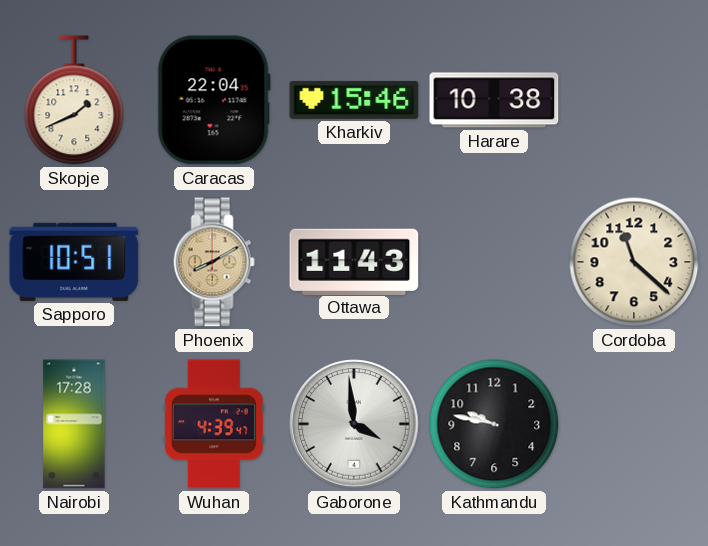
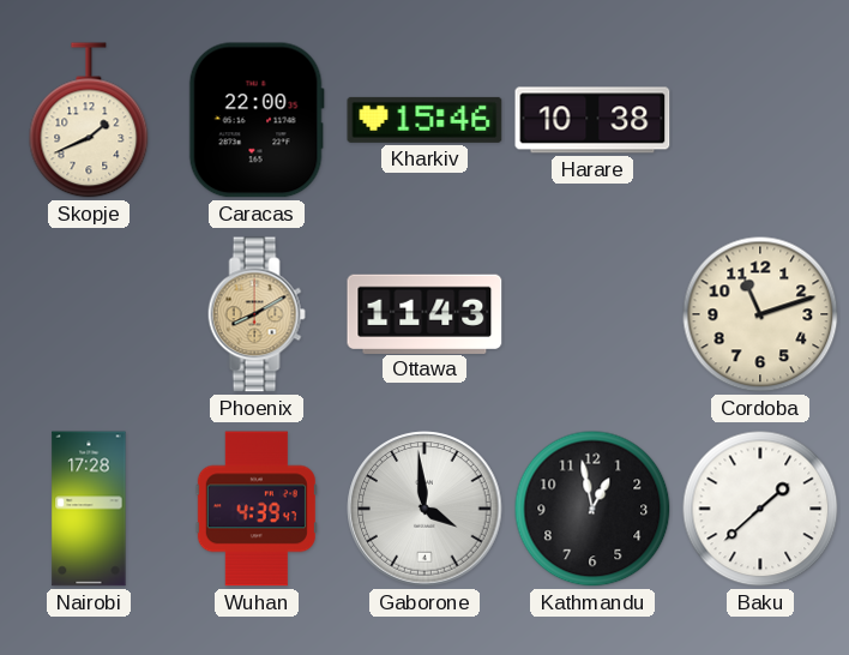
Caracas: 22:04 -> 22:00 (257, 120)
Sapporo: 10:51 -> none (74, 262)
Cordoba: 11:22 -> 11:12 (760, 314)
Kathmandu: 9:47 -> 12:58 (592, 509)
Baku: none -> 1:38 (760, 509)
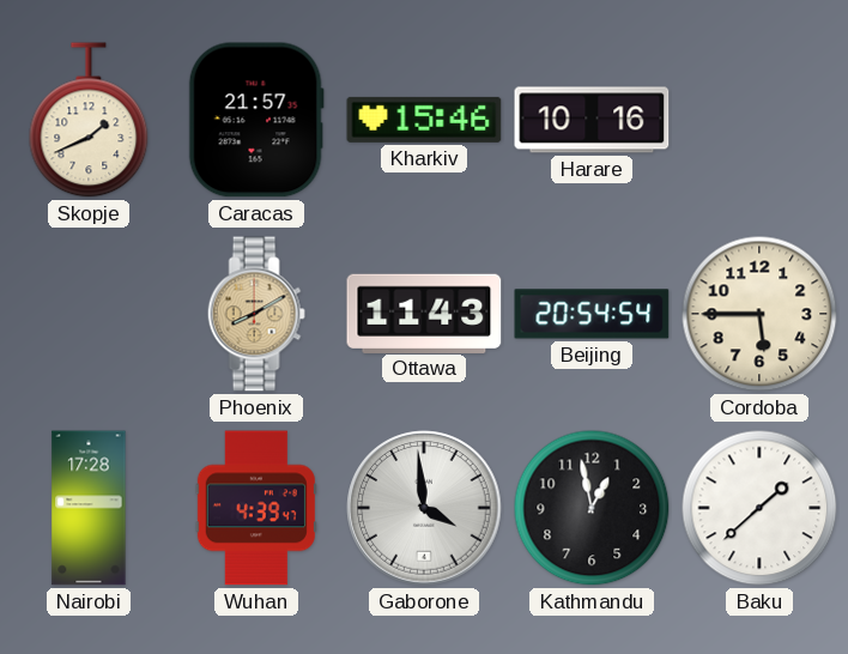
Caracas: 22:00 -> 21:57 (256, 120)
Harare: 10:38 -> 10:16 (592, 120)
Beijing: none -> 20:54 (592, 314)
Cordoba: 11:12 -> 5:45 (759, 314)
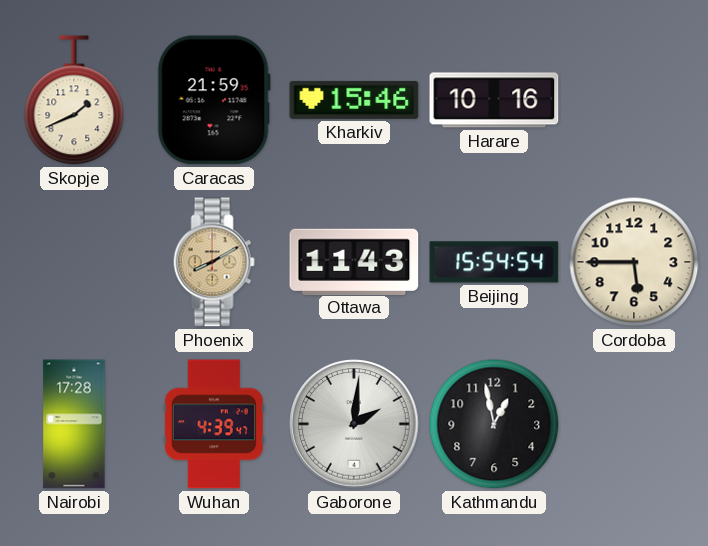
Caracas: 21:57 -> 21:59 (214, 100)
Beijing: 20:54 -> 15:54 (494, 262)
Gaborone: 3:59 -> 2:01 (354, 424)
Baku: 1:38 -> none (759, 508)
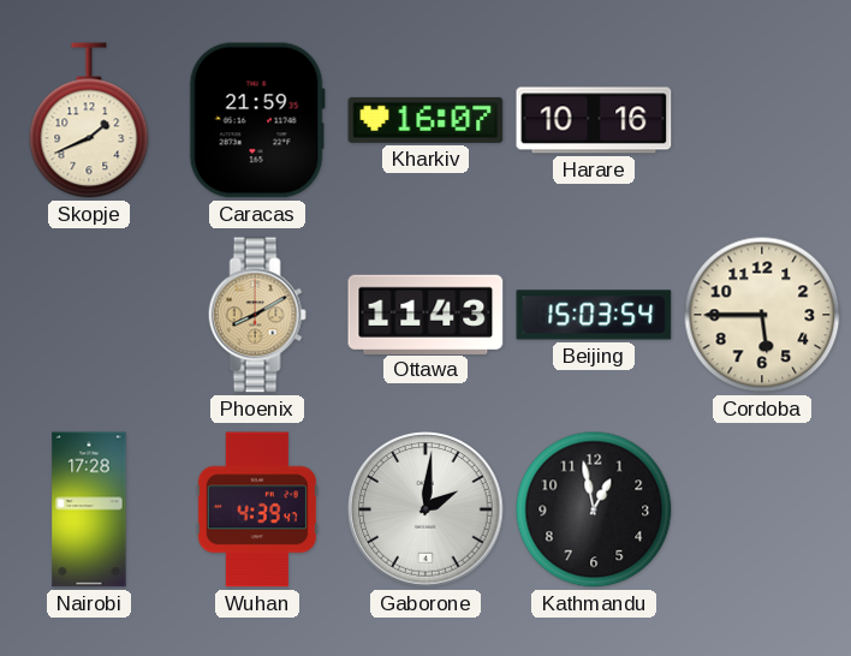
Kharkiv: 15:46 -> 16:07 (425, 120)
Beijing: 15:54 -> 15:03 (594, 315)
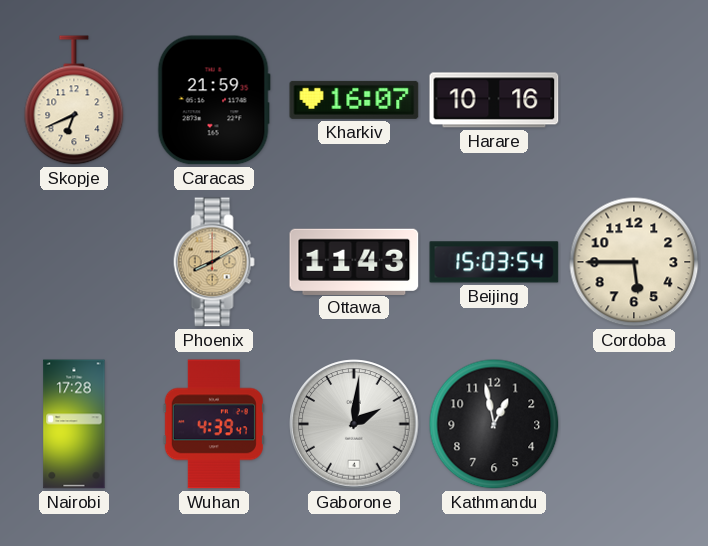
Skopje: 1:41 -> 6:41 (74, 100)
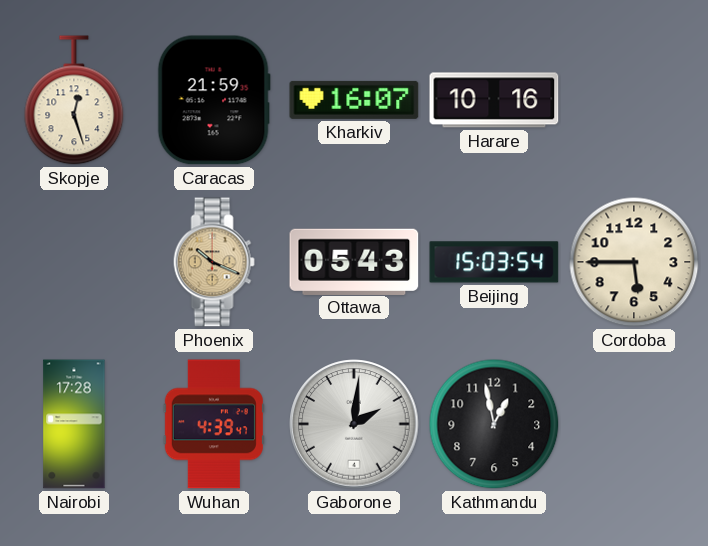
Skopje: 6:41 -> 12:27 (74, 100)
Phoenix: 8:10 -> 10:19 (214, 262)
Ottawa: 11:43 -> 05:43 (354, 261)
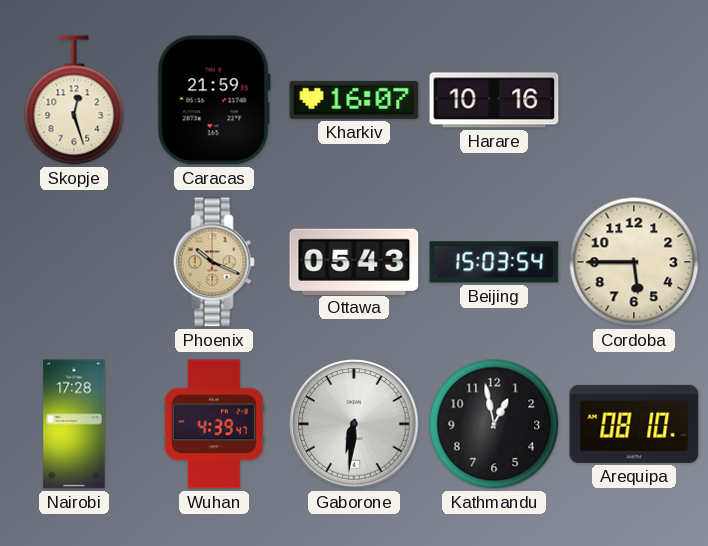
Gaborone: 2:01 -> 6:31 (354, 424)
Arequipa: none -> 08:10 (634, 424)
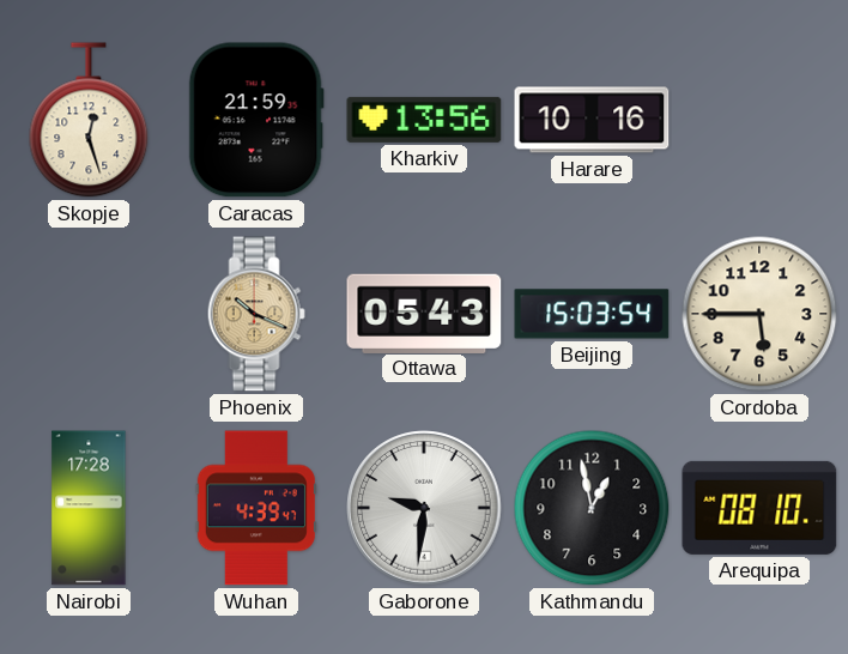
Kharkiv: 16:07 -> 13:56 (424, 120)
Gaborone: 6:31 -> 9:31 (424, 508)
